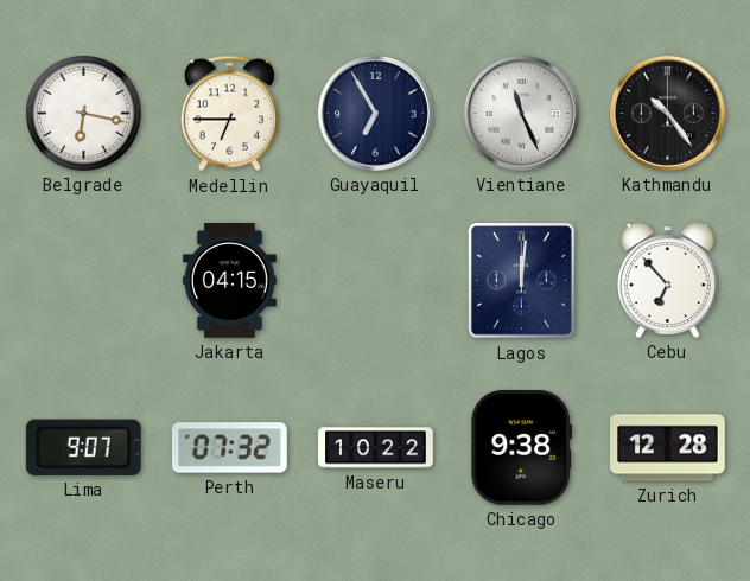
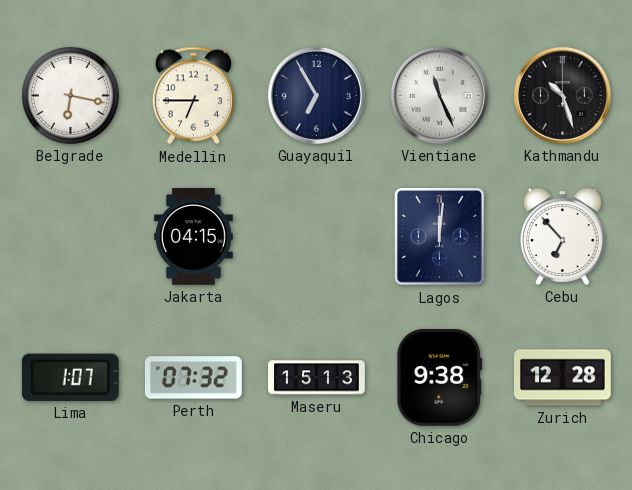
Kathmandu: 10:24 -> 10:27 (562, 95)
Lima: 9:07 -> 1:07 (70, 377)
Maseru: 10:22 -> 15:13 (317, 378)
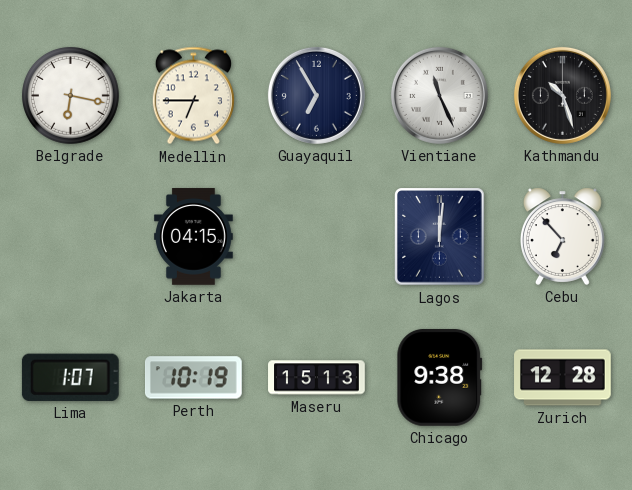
Perth: 07:32 -> 10:19 (193, 378)
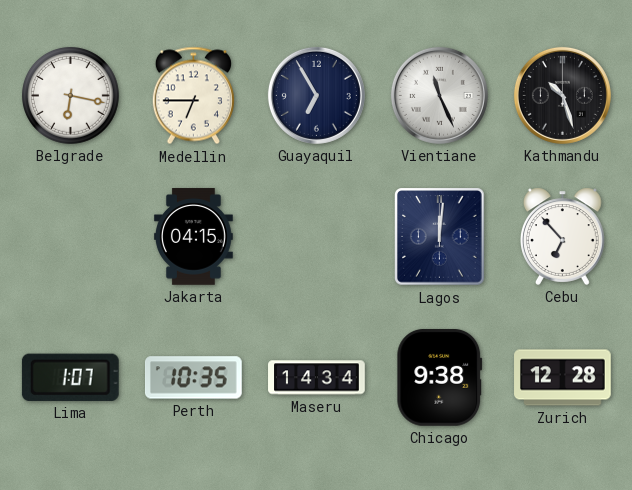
Perth: 10:19 -> 10:35 (193, 378)
Maseru: 15:13 -> 14:34 (317, 378)
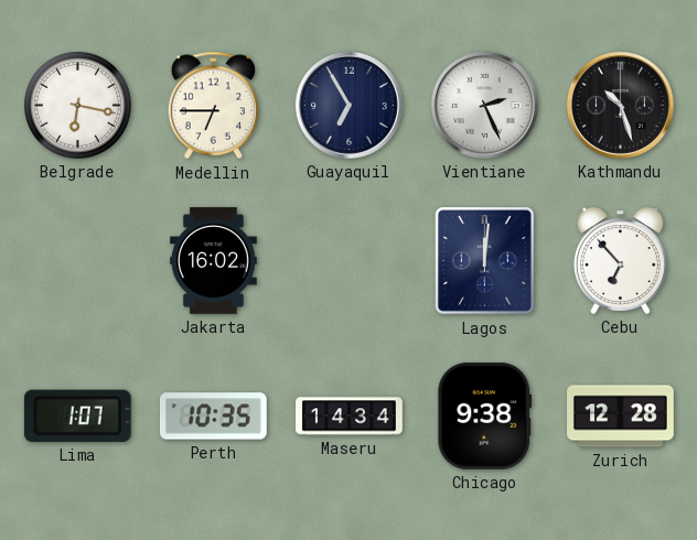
Vientiane: 11:26 -> 2:26 (484, 105)
Jakarta: 04:15 -> 16:02 (214, 261)
